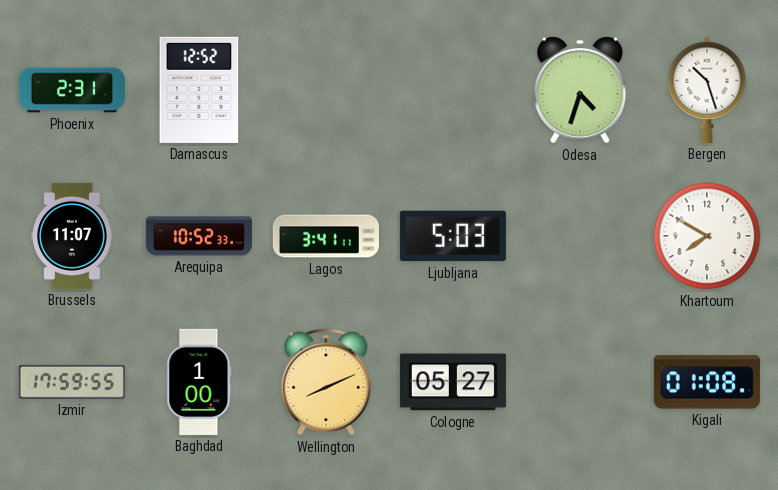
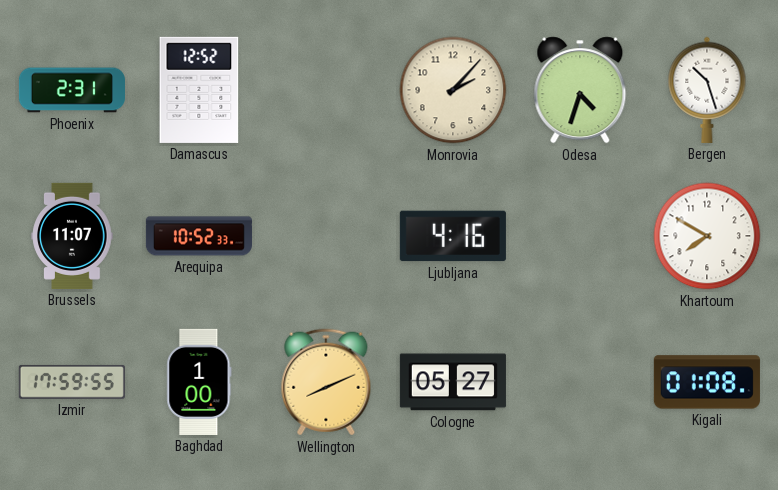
Monrovia: none -> 2:07 (453, 90)
Lagos: 3:41 -> none (326, 236)
Ljubljana: 5:03 -> 4:16 (453, 236)
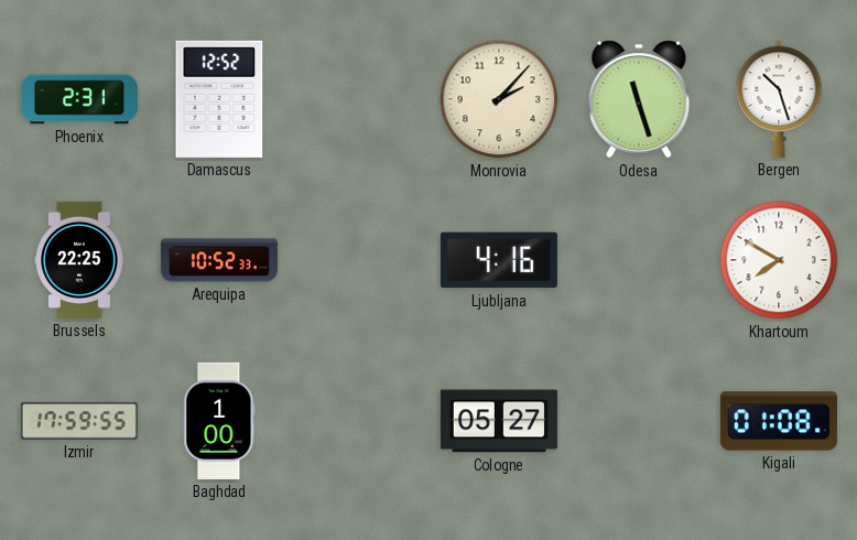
Odesa: 4:33 -> 11:27 (639, 99)
Brussels: 11:07 -> 22:25 (79, 260)
Wellington: 8:11 -> none (326, 382)
